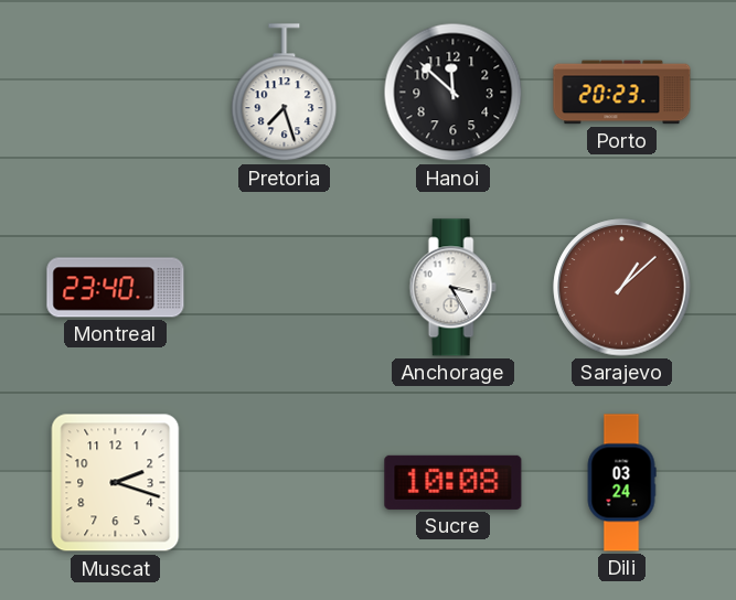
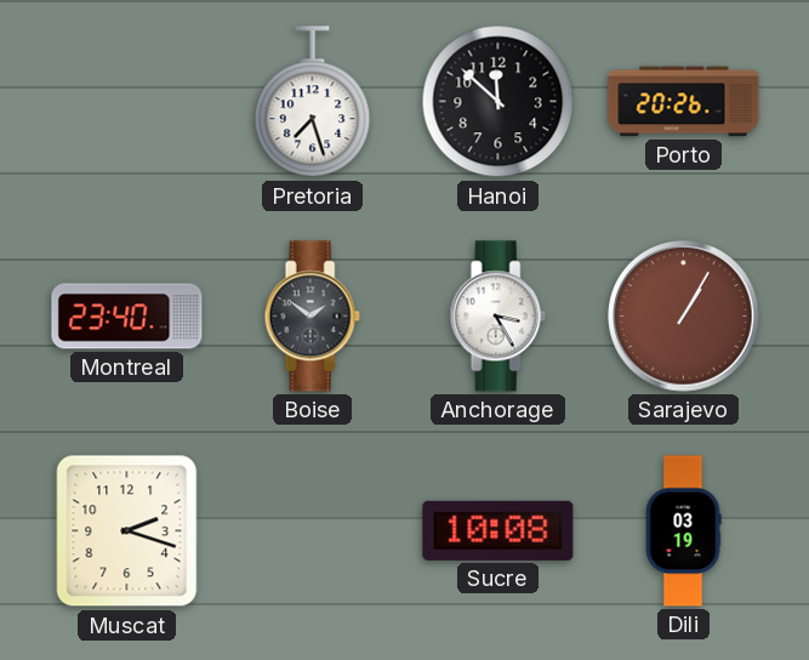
Porto: 20:23 -> 20:26 (684, 102)
Boise: none -> 1:51 (312, 317)
Sarajevo: 1:08 -> 1:05 (684, 317)
Dili: 03:24 -> 03:19 (683, 531)
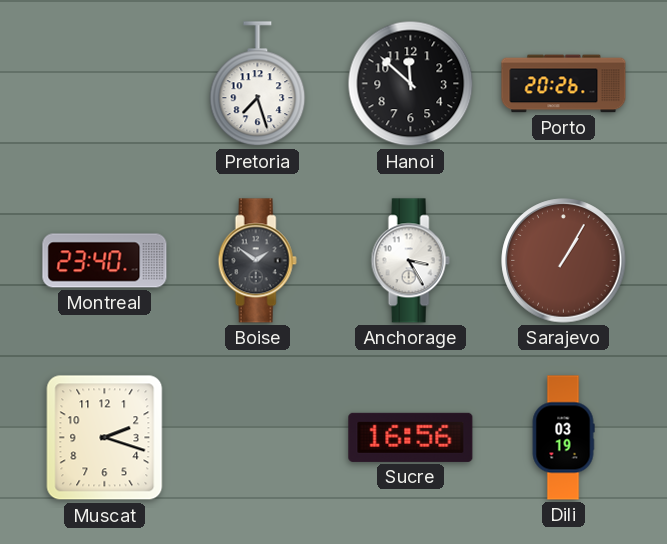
Sucre: 10:08 -> 16:56 (411, 437)
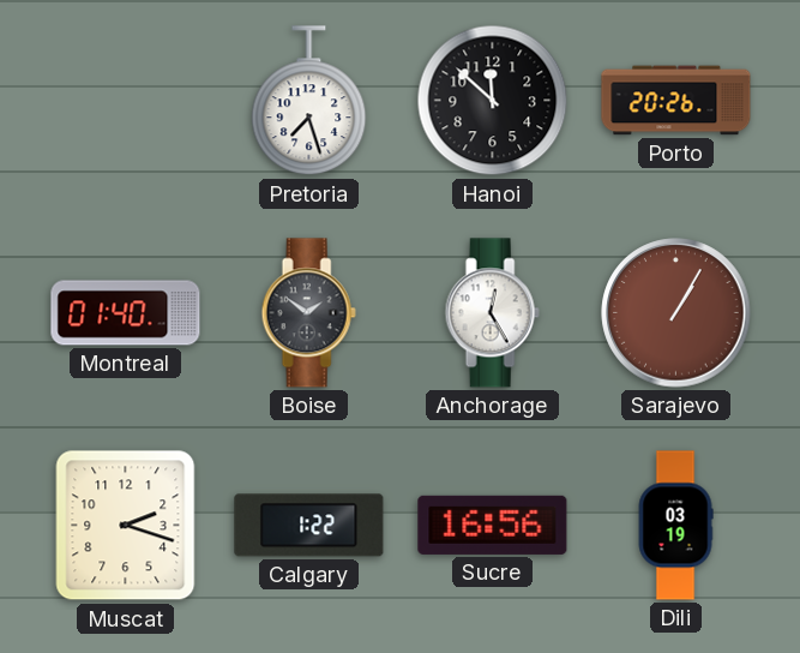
Montreal: 23:40 -> 01:40 (126, 313)
Anchorage: 3:25 -> 12:25 (492, 313)
Calgary: none -> 1:22 (309, 526)
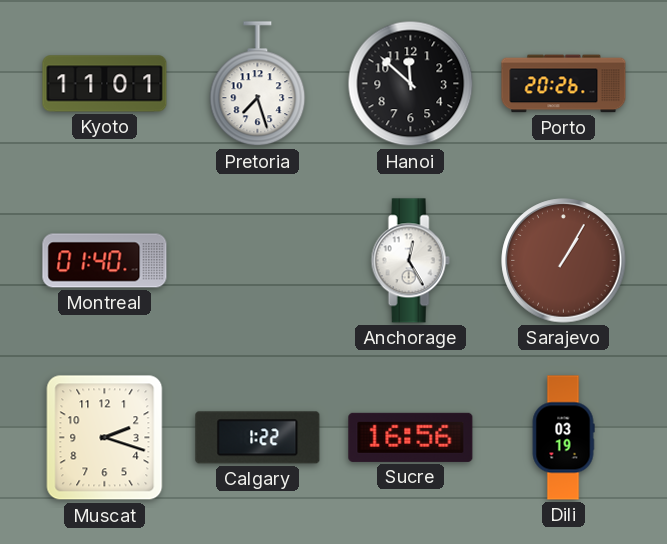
Kyoto: none -> 11:01 (105, 84)
Boise: 1:51 -> none (308, 313)
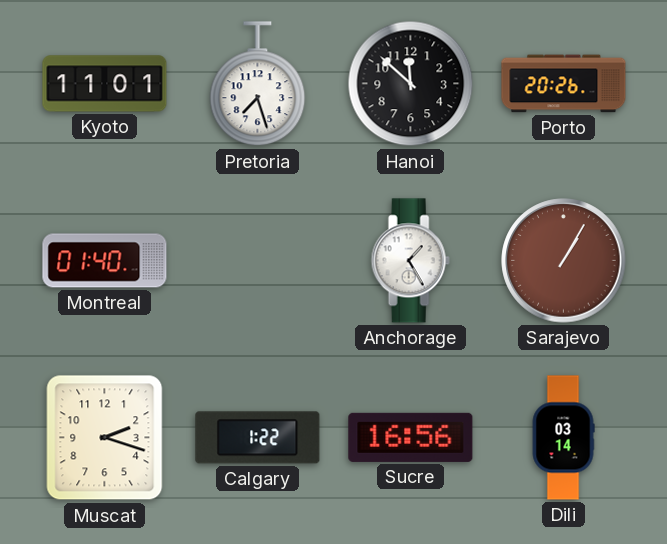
Anchorage: 12:25 -> 1:25 (410, 261)
Dili: 03:19 -> 03:14 (563, 438)
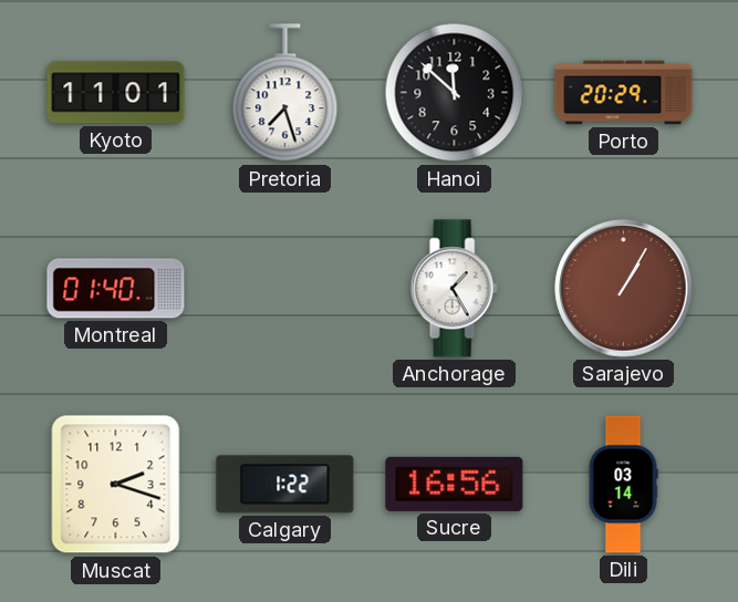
Porto: 20:26 -> 20:29 (624, 93)
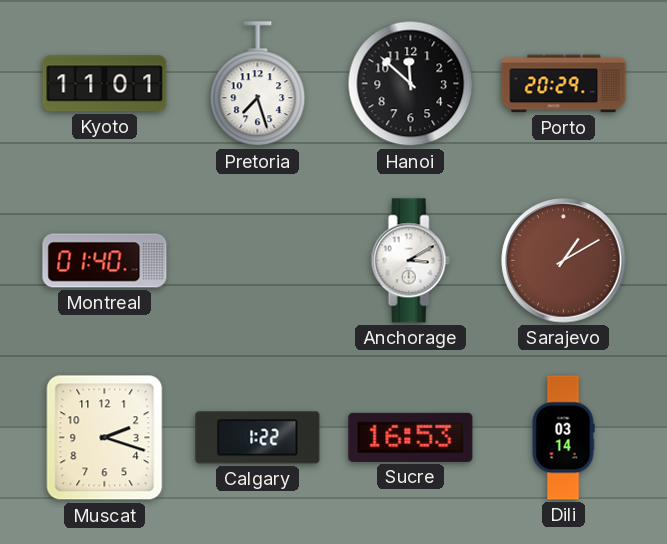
Anchorage: 1:25 -> 3:10 (410, 261)
Sarajevo: 1:05 -> 1:10 (564, 261)
Sucre: 16:56 -> 16:53 (411, 437)
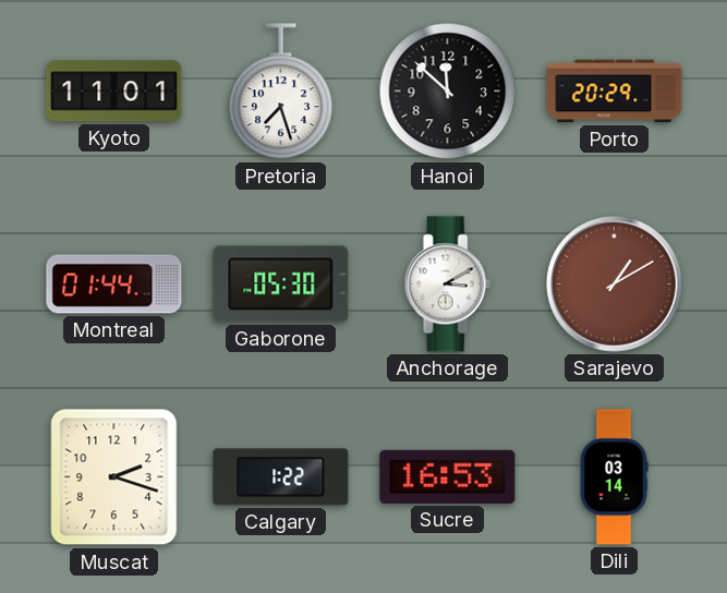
Montreal: 01:40 -> 01:44 (114, 285)
Gaborone: none -> 05:30 (281, 285)
